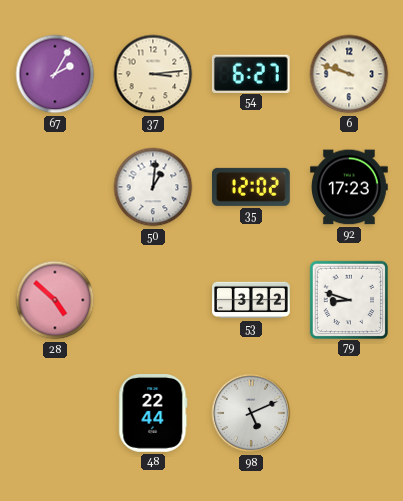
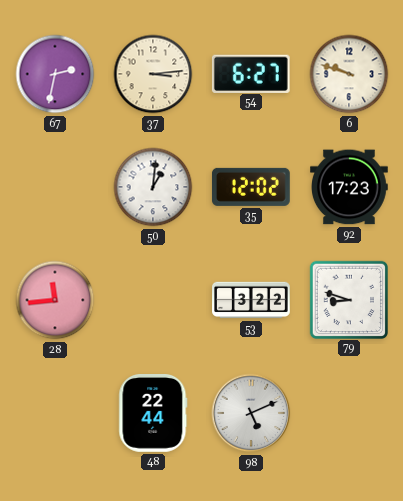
67: 2:05 -> 2:32 (55, 74)
28: 4:52 -> 11:44 (55, 300)
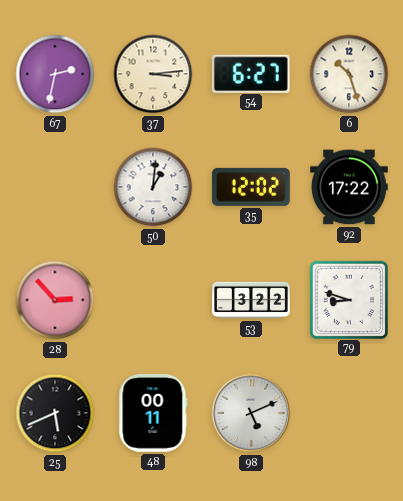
6: 9:48 -> 10:27 (349, 74)
92: 17:23 -> 17:22 (350, 187)
28: 11:44 -> 2:53 (55, 300)
25: none -> 5:41 (55, 413)
48: 22:44 -> 00:11 (153, 414)
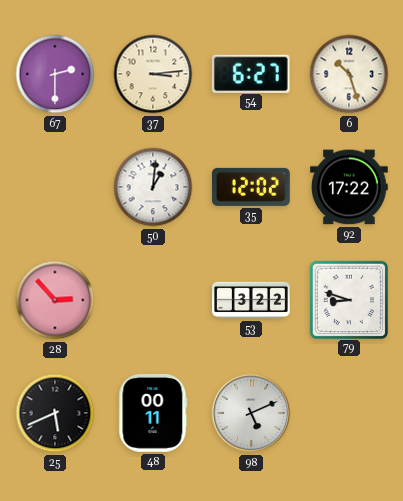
67: 2:32 -> 2:30 (55, 74)
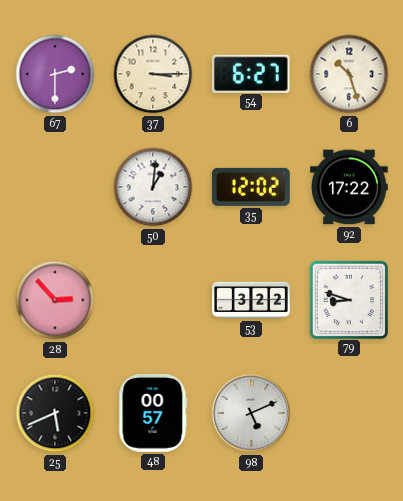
37: 3:14 -> 3:15 (153, 74)
48: 00:11 -> 00:57 (153, 414)
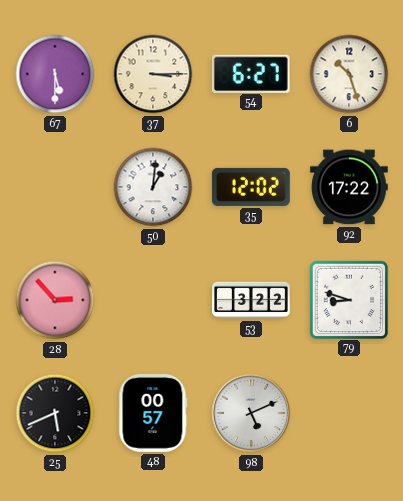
67: 2:30 -> 5:30 (55, 74)
